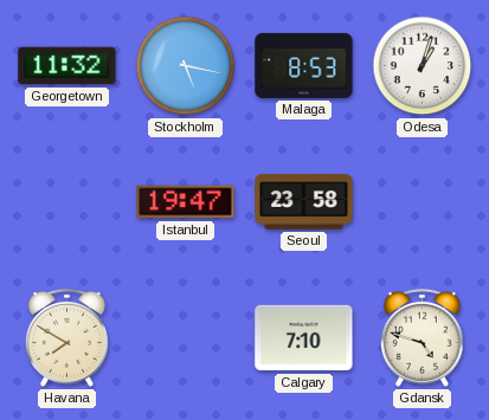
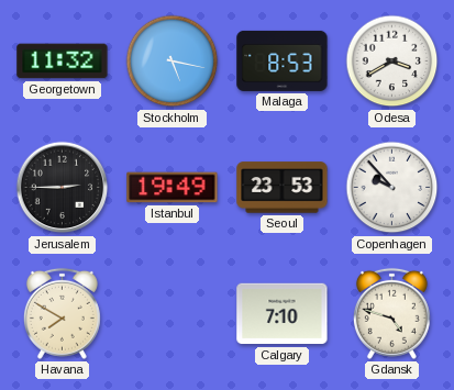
Odesa: 1:03 -> 3:40 (392, 62)
Jerusalem: none -> 2:45 (63, 188)
Istanbul: 19:47 -> 19:49 (173, 188)
Seoul: 23:58 -> 23:53 (283, 188)
Copenhagen: none -> 9:53 (392, 188)
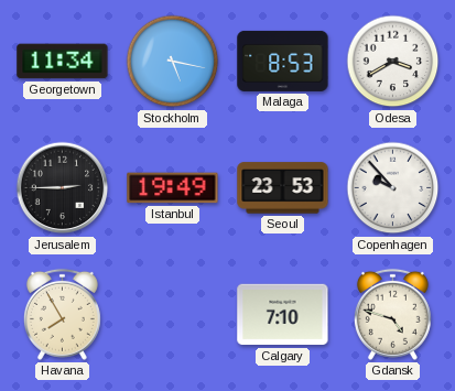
Georgetown: 11:32 -> 11:34 (63, 62)
Havana: 7:50 -> 7:55 (62, 314)
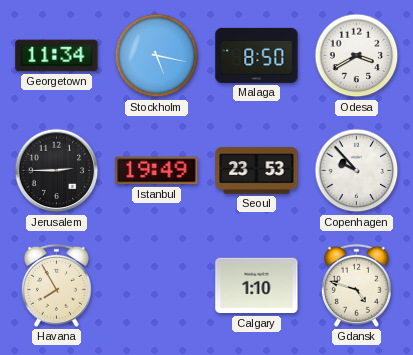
Malaga: 8:53 -> 8:50 (257, 55)
Calgary: 7:10 -> 1:10 (257, 286)
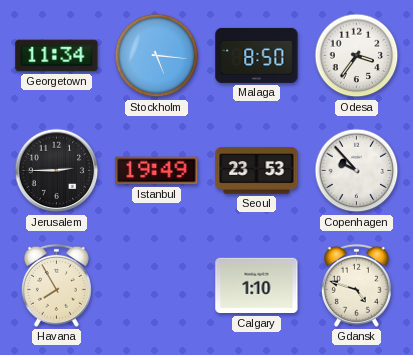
Stockholm: 5:17 -> 5:16 (157, 56)
Odesa: 3:40 -> 3:36 (357, 56)
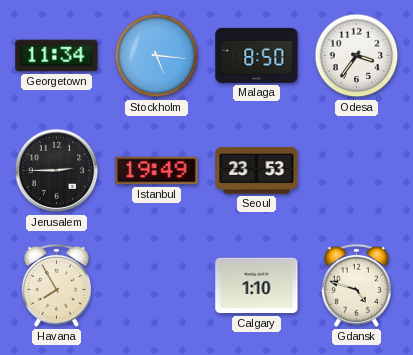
Copenhagen: 9:53 -> none (357, 171)
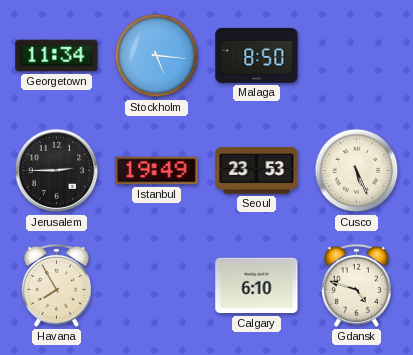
Odesa: 3:36 -> none (357, 56)
Cusco: none -> 5:26 (357, 171)
Calgary: 1:10 -> 6:10 (257, 286)
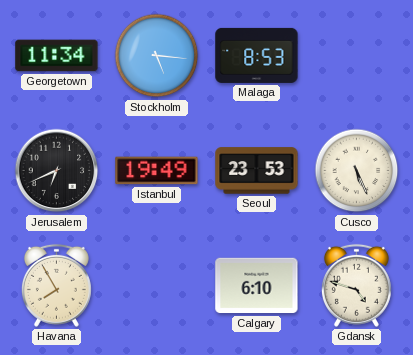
Malaga: 8:50 -> 8:53 (257, 55)
Jerusalem: 2:45 -> 6:41 (57, 171)
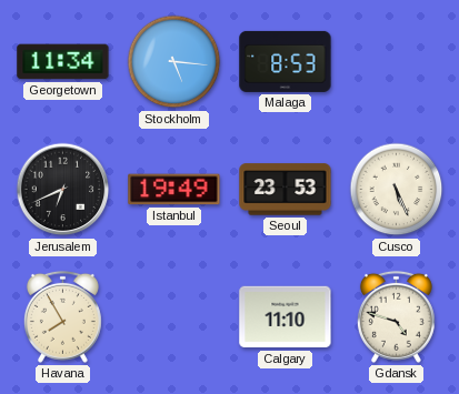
Calgary: 6:10 -> 11:10 (286, 317)
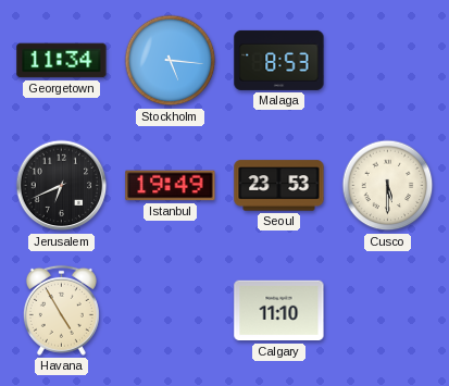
Cusco: 5:26 -> 5:30 (388, 186)
Havana: 7:55 -> 4:55 (61, 310)
Gdansk: 4:48 -> none (396, 316)
